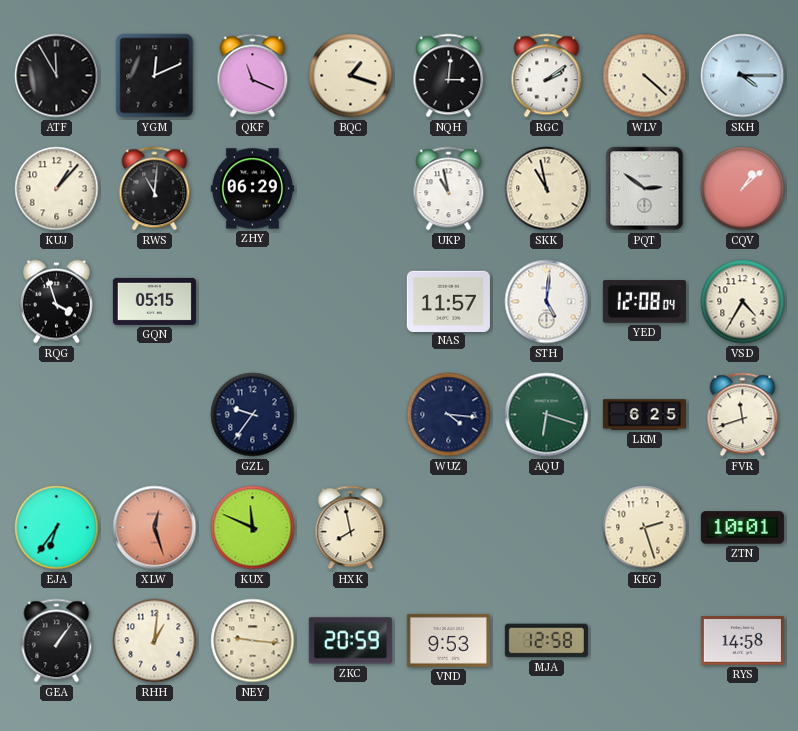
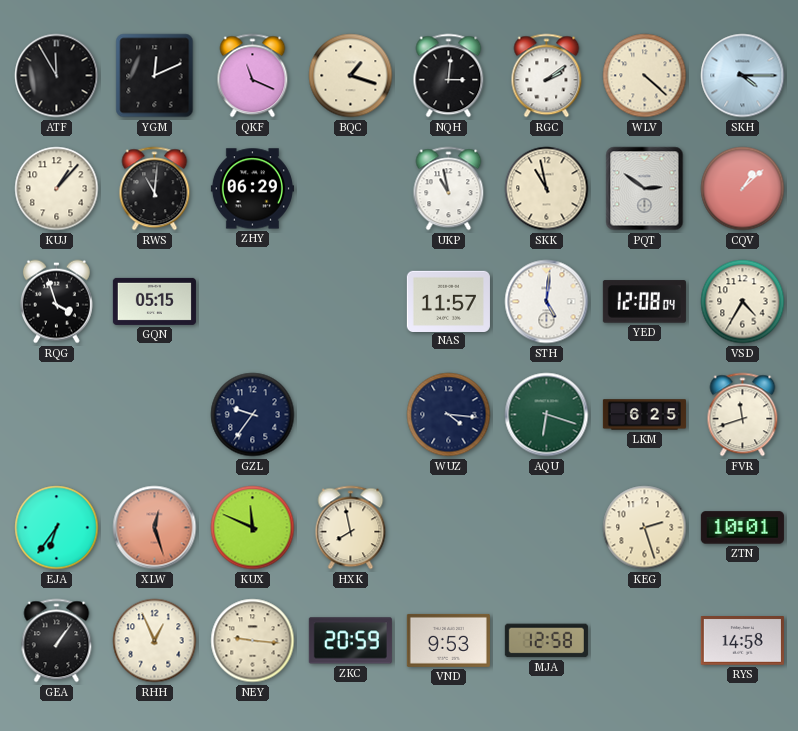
RHH: 1:01 -> 12:56 (155, 641)
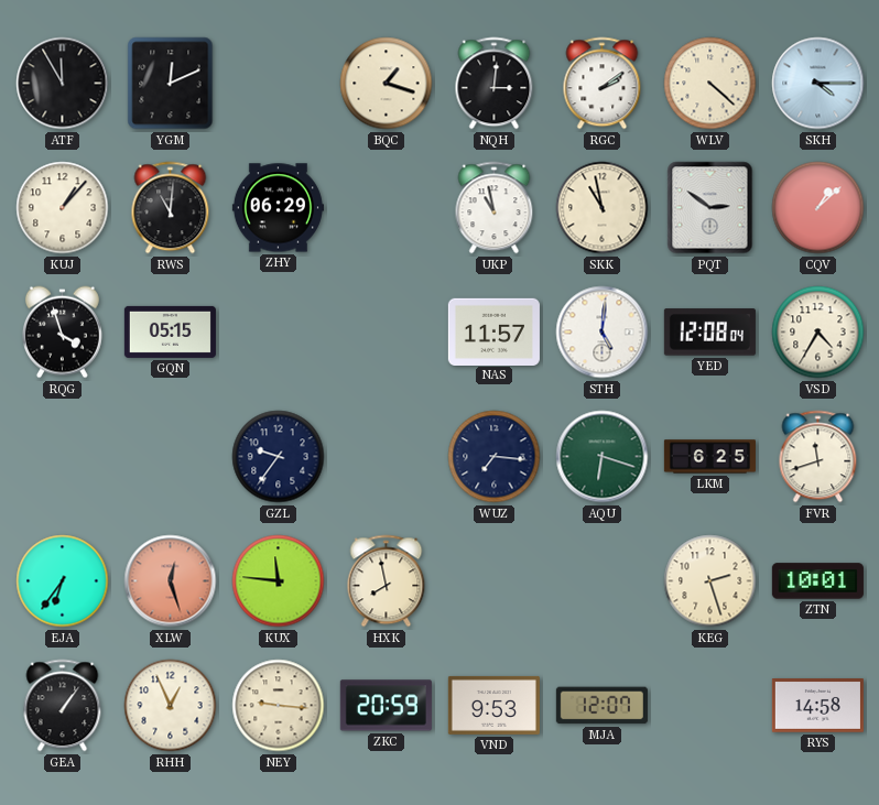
QKF: 11:19 -> none (253, 76)
WUZ: 4:16 -> 7:16 (495, 457)
KUX: 11:49 -> 11:46 (279, 581)
MJA: 12:58 -> 12:07 (601, 706)
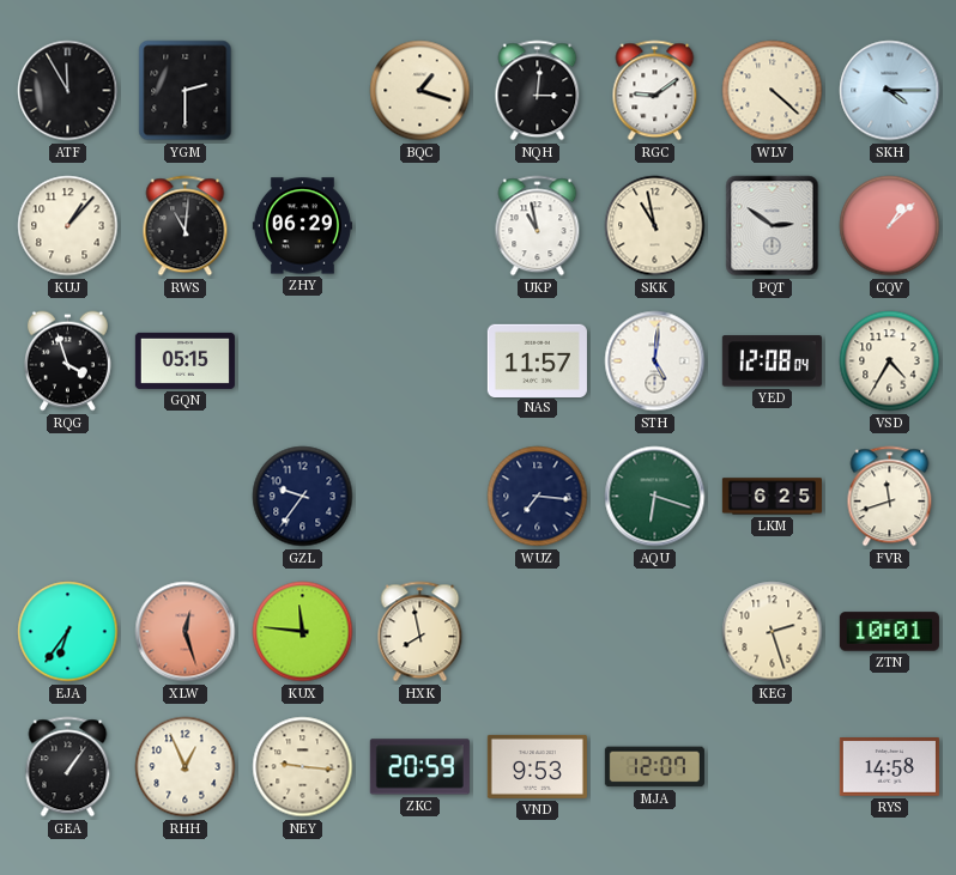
YGM: 12:11 -> 2:30 (186, 91)
RGC: 2:09 -> 9:09 (655, 91)
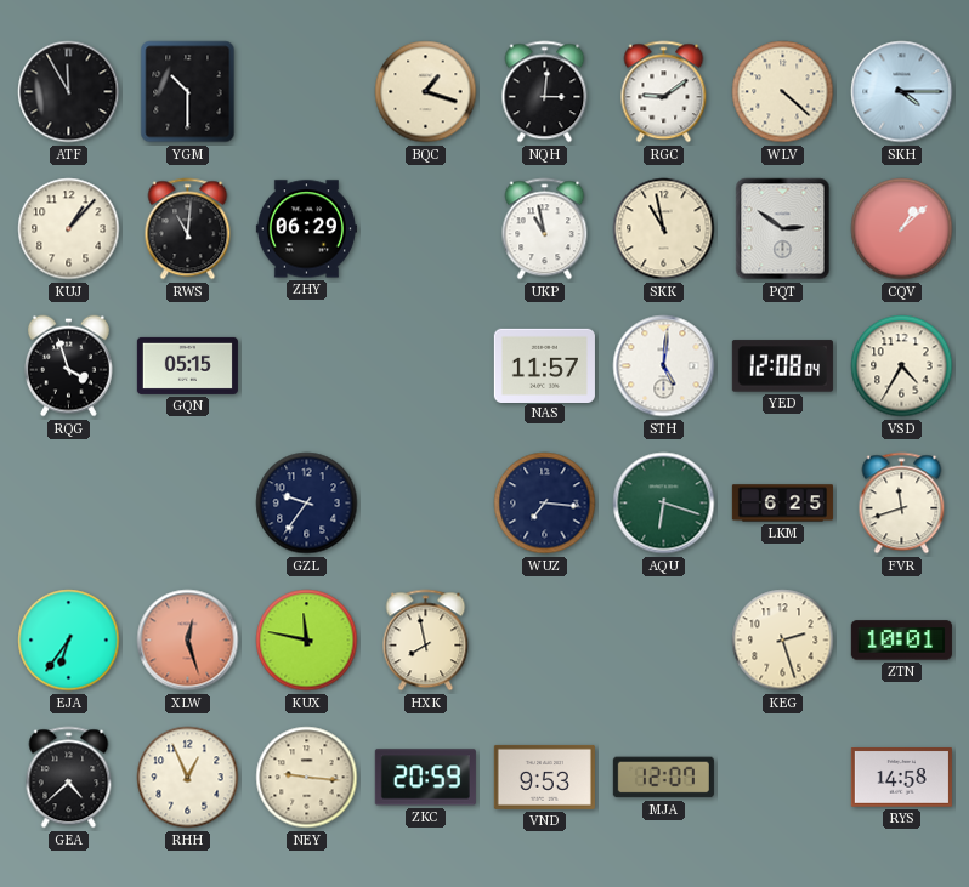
YGM: 2:30 -> 10:30 (188, 92)
KUX: 11:46 -> 11:47 (307, 641)
GEA: 1:06 -> 4:38 (69, 778)
